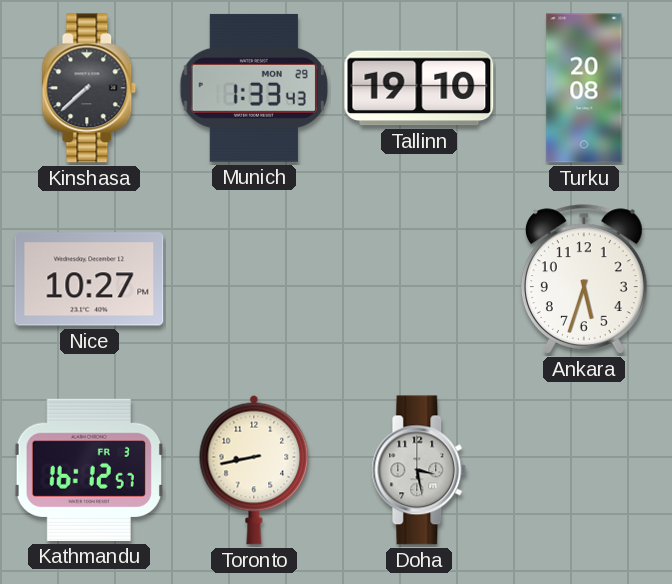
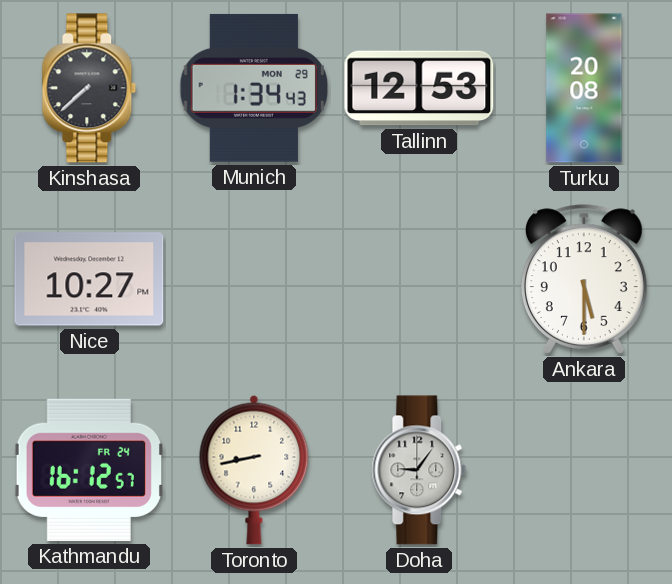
Munich: 1:33 -> 1:34 (254, 88)
Tallinn: 19:10 -> 12:53 (419, 88)
Ankara: 5:33 -> 5:30 (584, 279)
Kathmandu date: FR 3 -> FR 24 (89, 470)
Doha: 3:28 -> 9:06 (419, 470)
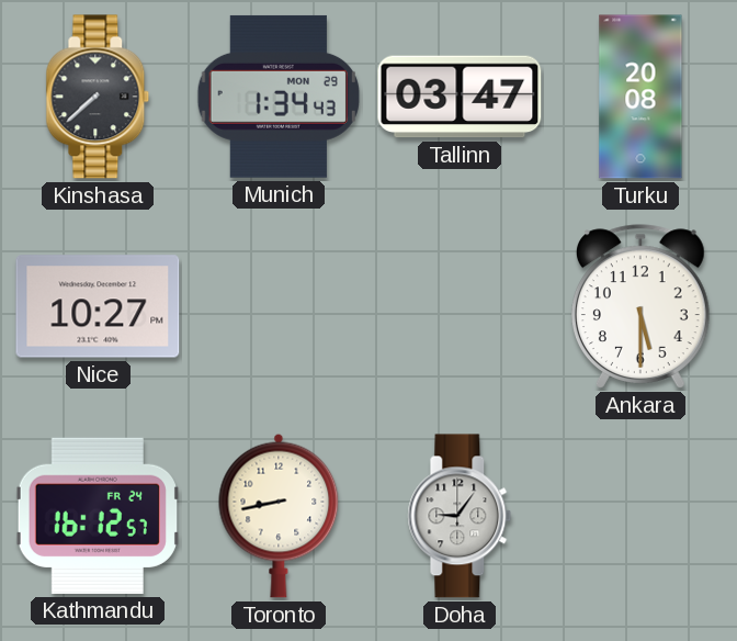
Tallinn: 12:53 -> 03:47 (460, 97)
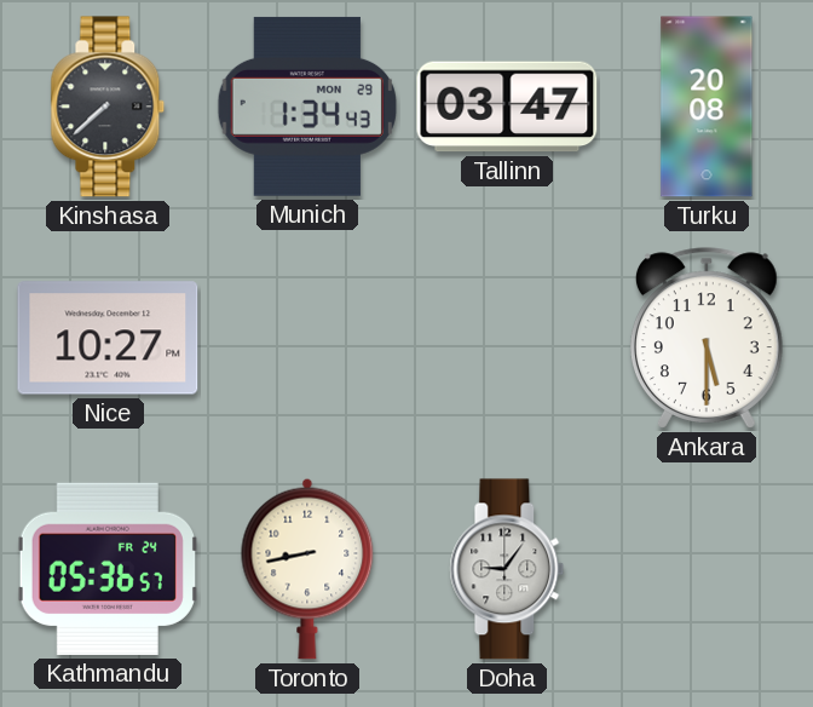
Kathmandu: 16:12 -> 05:36 (108, 569)
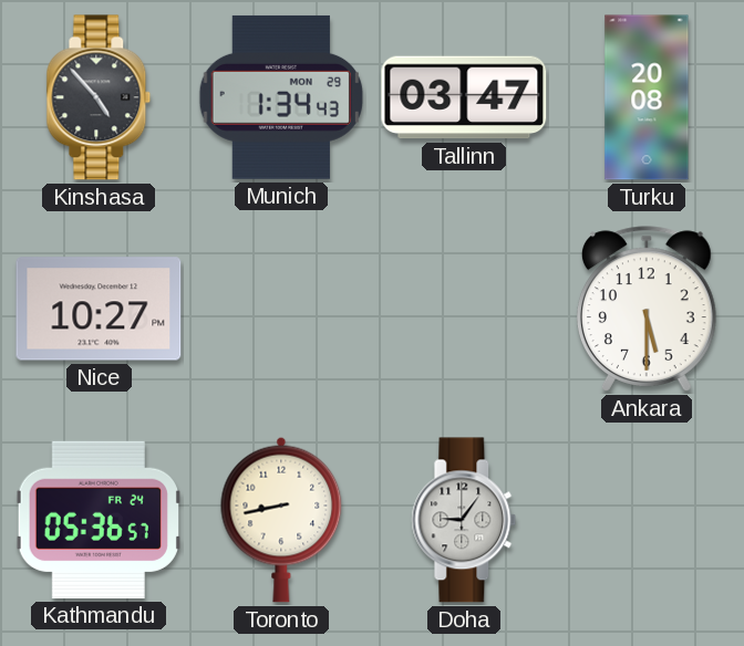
Kinshasa: 7:38 -> 4:53 (99, 97)
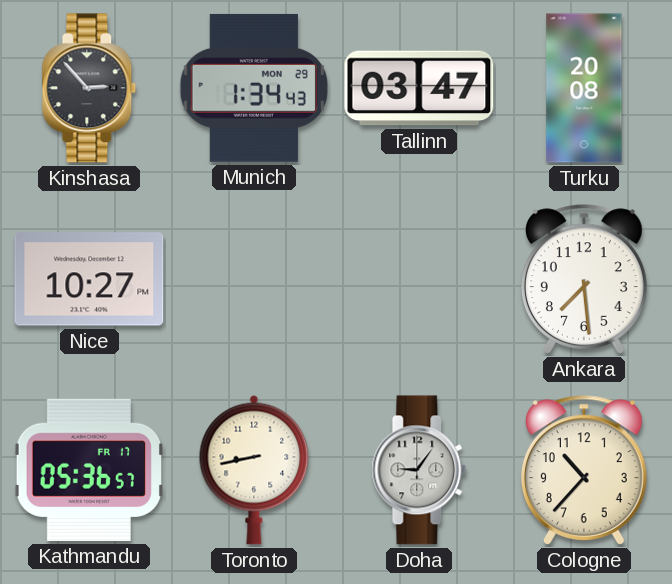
Kinshasa: 4:53 -> 2:53 (89, 88)
Ankara: 5:30 -> 7:29 (584, 279)
Kathmandu date: FR 24 -> FR 17 (89, 470)
Cologne: none -> 10:37 (584, 470)
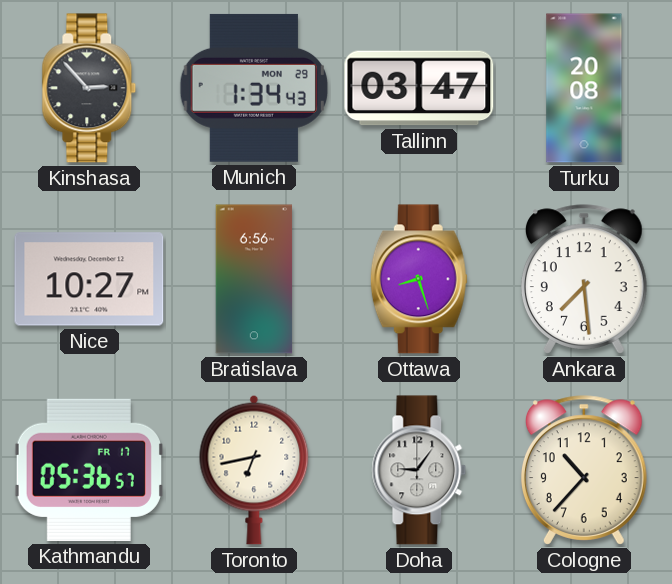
Bratislava: none -> 6:56 (254, 279)
Ottawa: none -> 8:27 (419, 279)
Toronto: 8:43 -> 6:43 (254, 470)
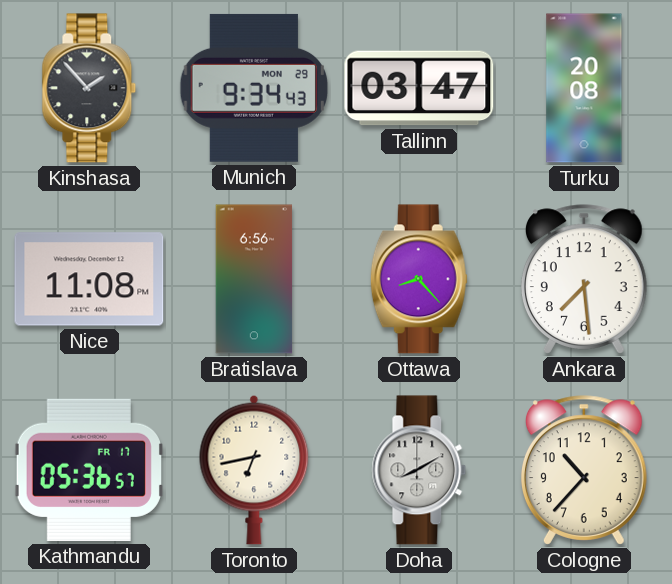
Kinshasa: 2:53 -> 1:53 (89, 88)
Munich: 1:34 -> 9:34 (254, 88)
Nice: 10:27 -> 11:08 (89, 279)
Ottawa: 8:27 -> 8:23 (419, 279)
Doha: 9:06 -> 8:10 (419, 470)
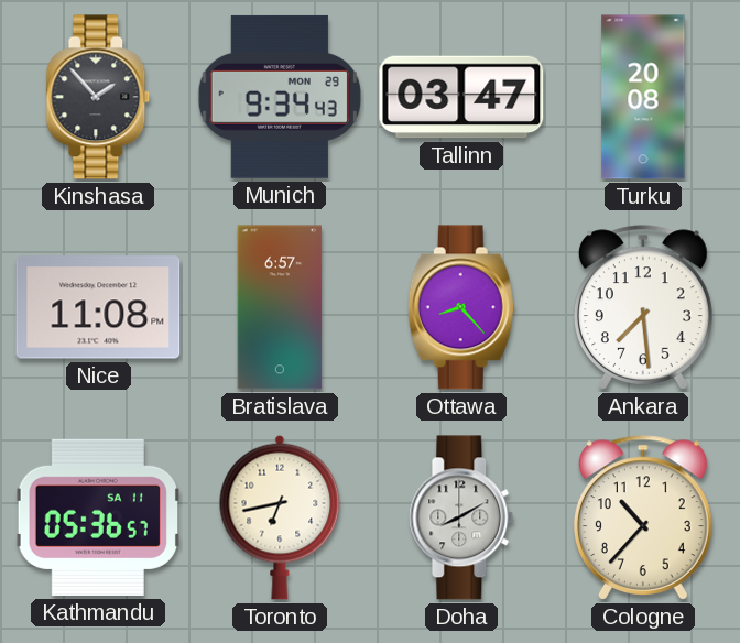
Bratislava: 6:56 -> 6:57 (280, 307)
Kathmandu date: FR 17 -> SA 11 (98, 517)
